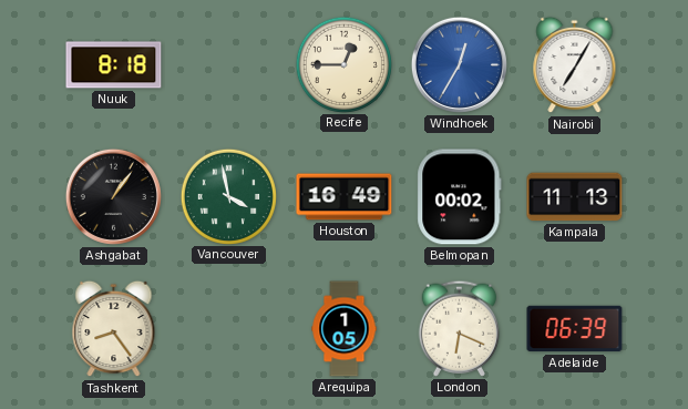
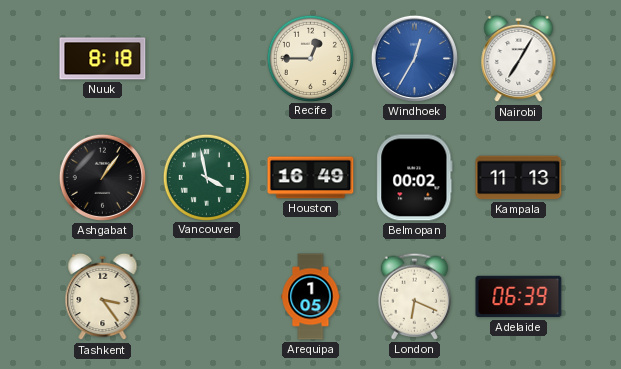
Tashkent: 8:24 -> 3:24 (103, 297)
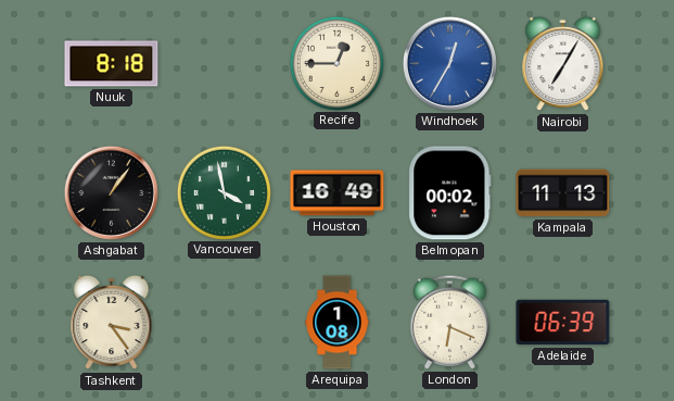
Arequipa: 1:05 -> 1:08 (338, 323)
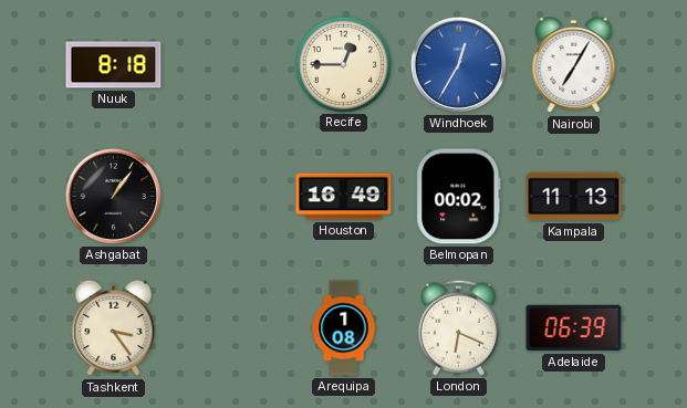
Vancouver: 3:58 -> none (224, 192)
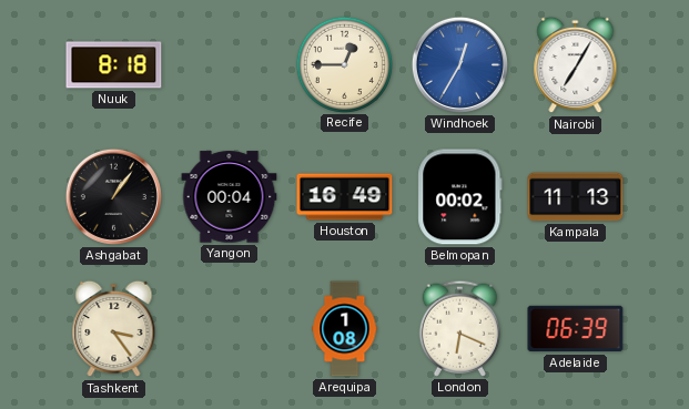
Yangon: none -> 00:04 (230, 197)
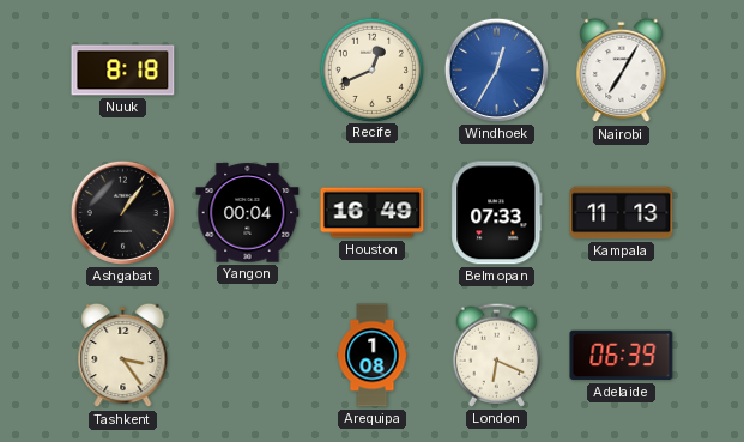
Recife: 12:45 -> 12:41 (371, 69)
Belmopan: 00:02 -> 07:33 (497, 213)
